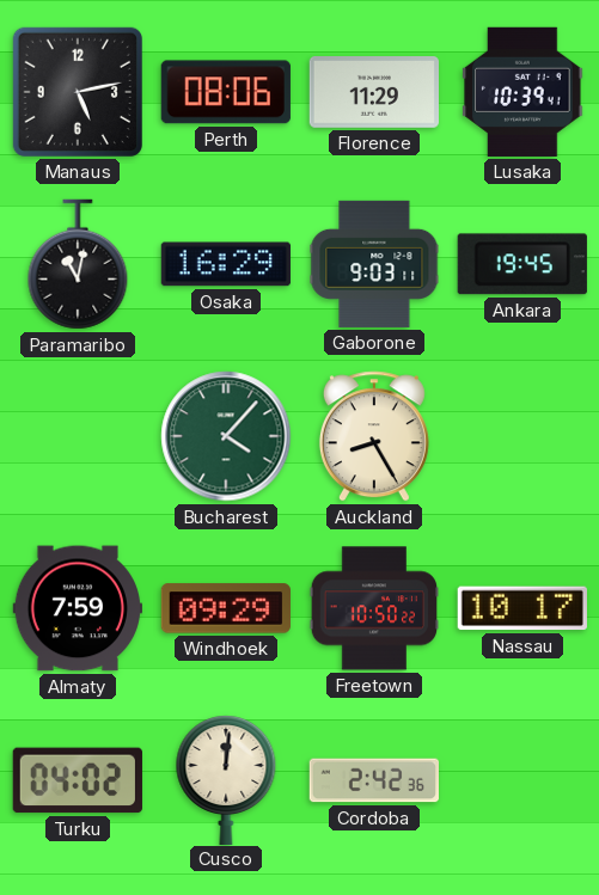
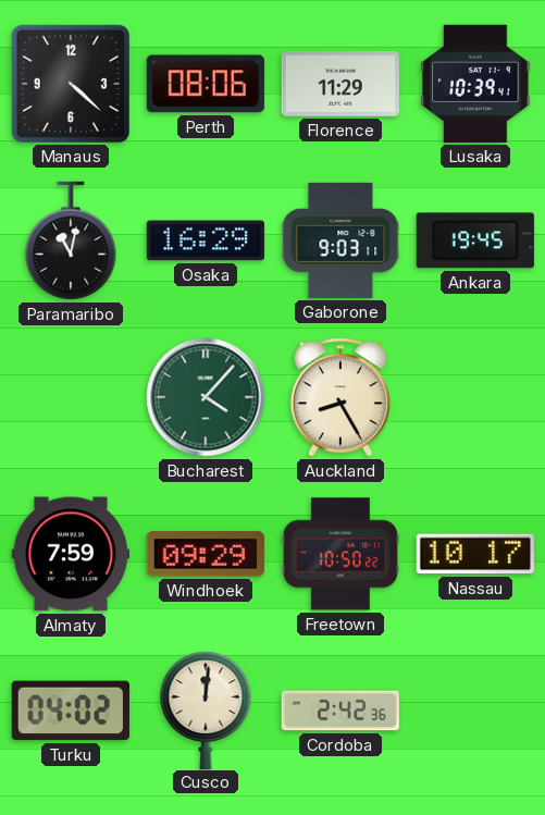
Manaus: 5:13 -> 4:22 (71, 84)
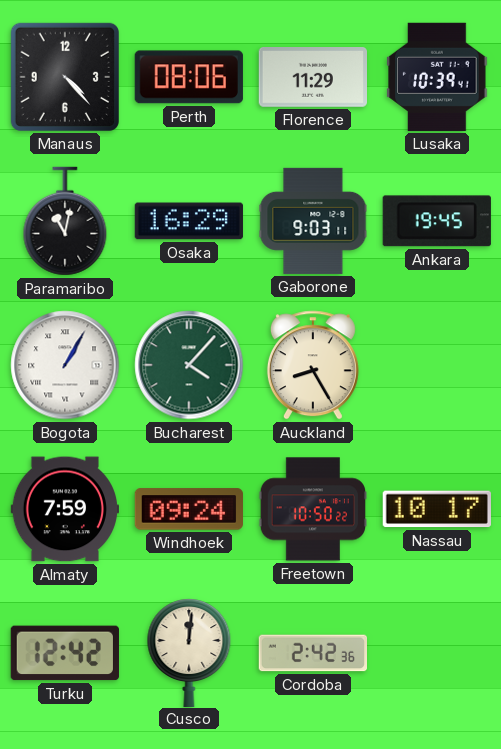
Manaus: 4:22 -> 4:23 (65, 77)
Bogota: none -> 1:05 (65, 365)
Windhoek: 09:29 -> 09:24 (188, 509)
Turku: 04:02 -> 12:42 (65, 653)
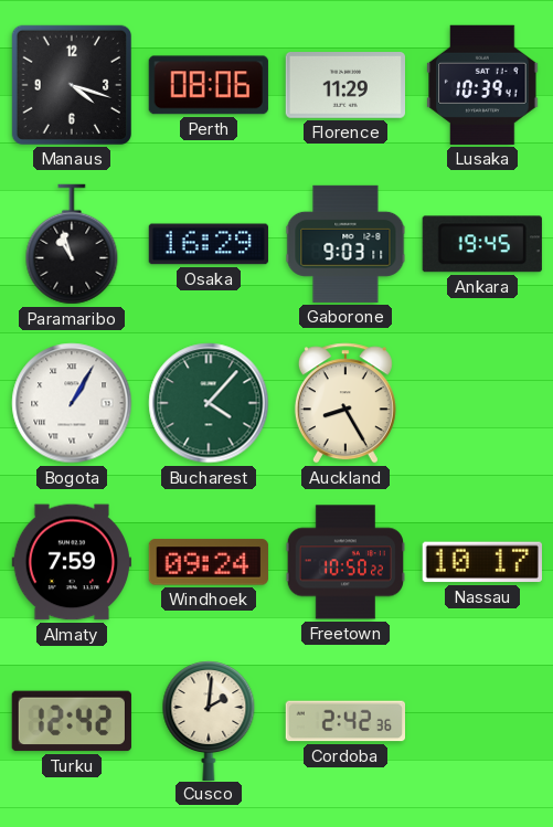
Manaus: 4:23 -> 4:18 (72, 85)
Paramaribo: 11:02 -> 10:57 (72, 244)
Cusco: 12:01 -> 2:01 (209, 720)
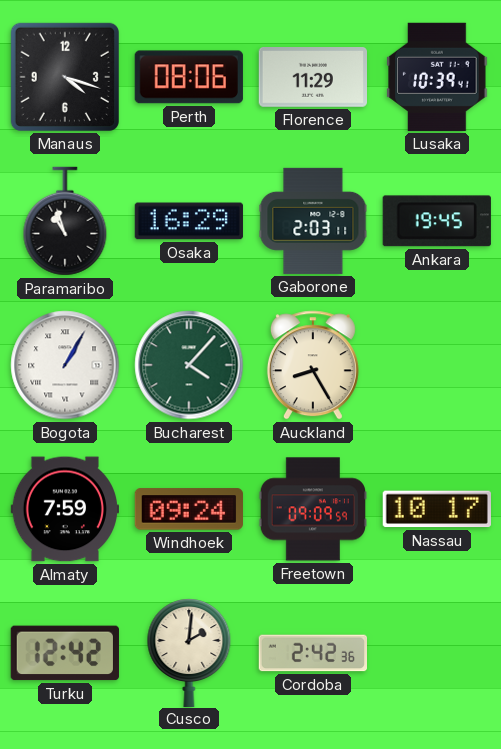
Gaborone: 9:03 -> 2:03 (313, 221)
Freetown: 10:50 -> 09:09 (312, 509)
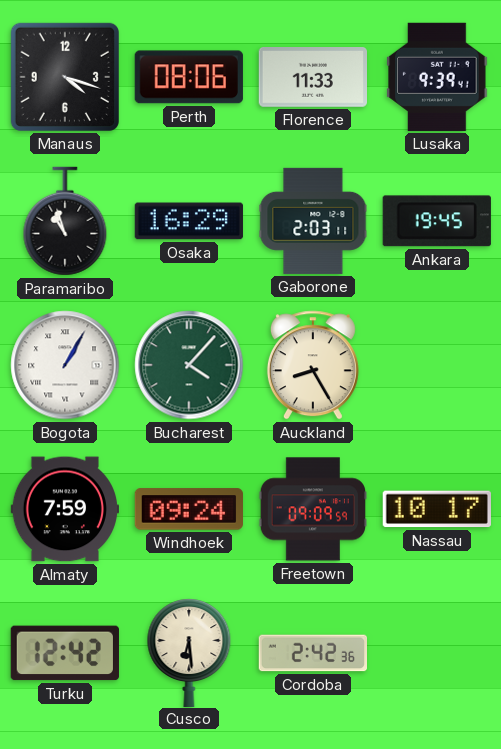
Florence: 11:29 -> 11:33 (312, 78)
Lusaka: 10:39 -> 9:39 (437, 77)
Cusco: 2:01 -> 6:29 (189, 652)
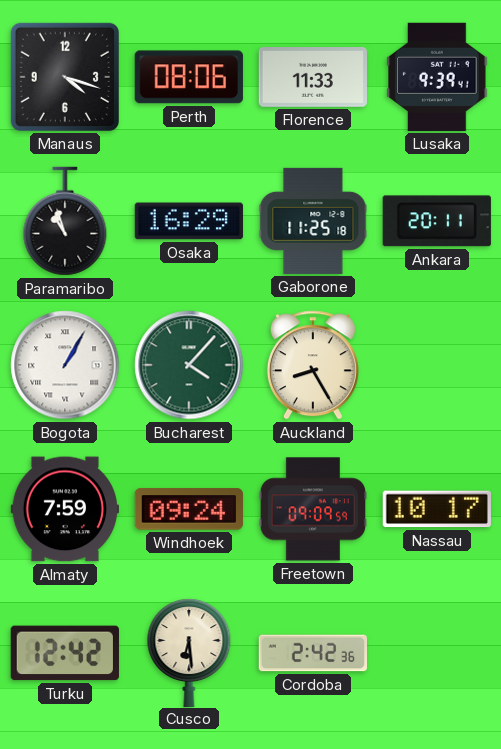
Gaborone: 2:03 -> 11:25 (313, 221)
Ankara: 19:45 -> 20:11 (437, 221)
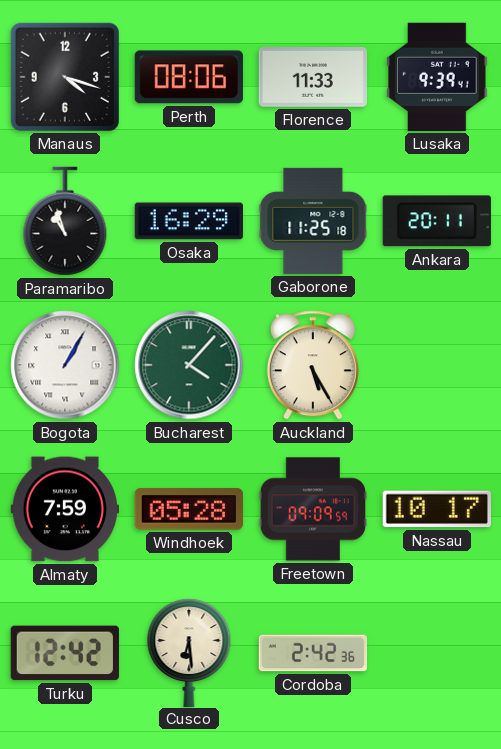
Auckland: 8:25 -> 5:25 (313, 365)
Windhoek: 09:24 -> 05:28 (188, 509)
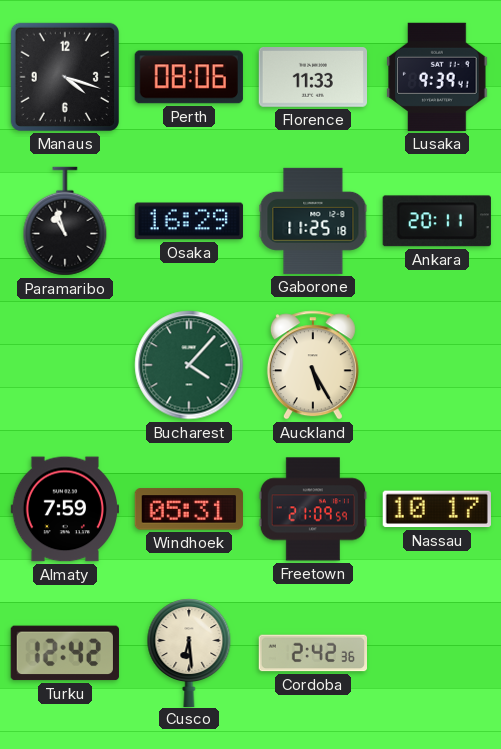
Bogota: 1:05 -> none (65, 365)
Windhoek: 05:28 -> 05:31 (188, 509)
Freetown: 09:09 -> 21:09 (312, 509)
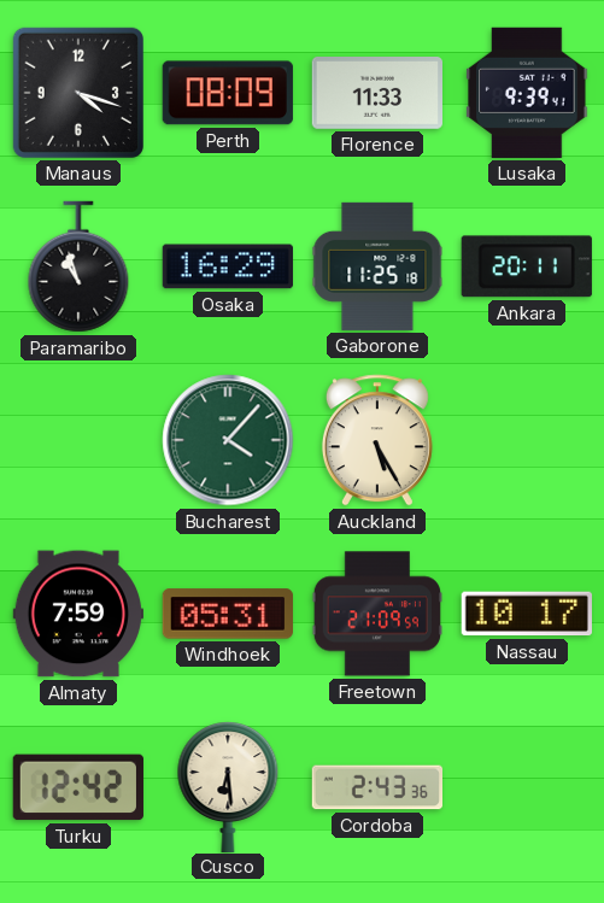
Perth: 08:06 -> 08:09 (228, 93)
Cordoba: 2:42 -> 2:43 (376, 787)
